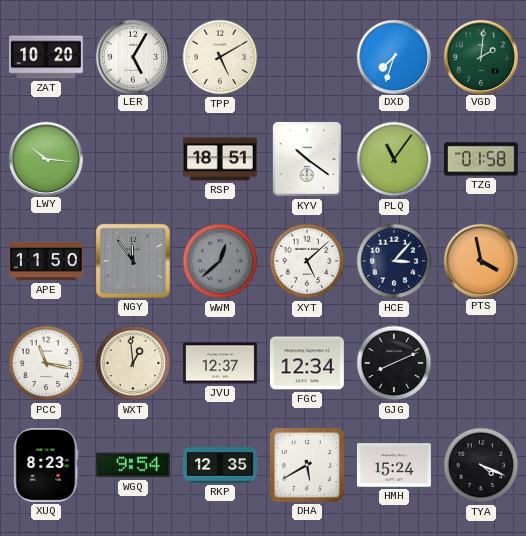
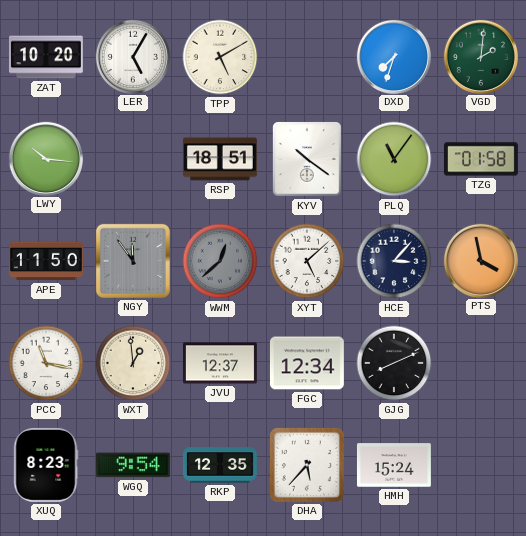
DHA: 5:40 -> 5:37 (307, 465)
TYA: 4:19 -> none (481, 465)
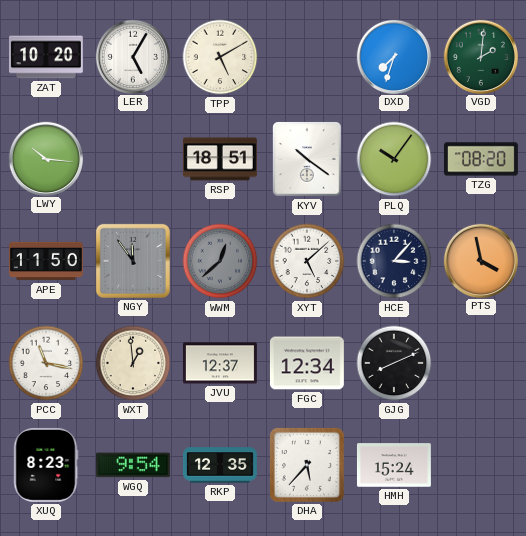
PLQ: 11:06 -> 10:06 (394, 159)
TZG: 01:58 -> 08:20 (481, 159)
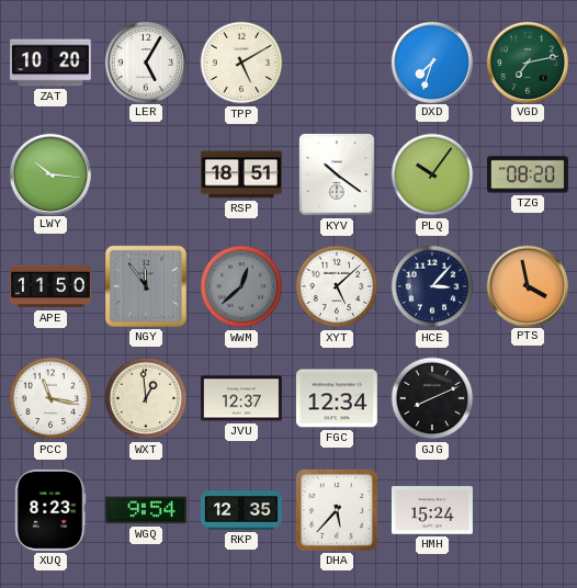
VGD: 2:01 -> 7:13 (527, 61)
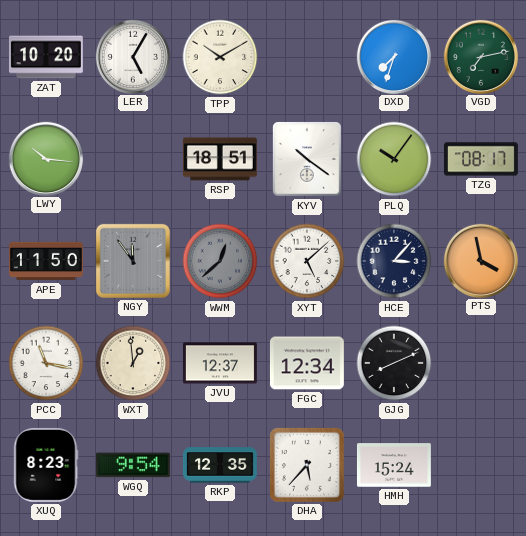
TPP: 5:10 -> 10:10 (220, 57)
TZG: 08:20 -> 08:17 (481, 159)
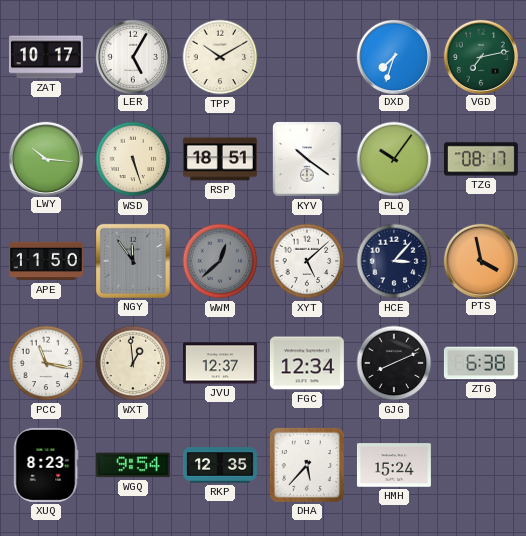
ZAT: 10:20 -> 10:17 (46, 57)
WSD: none -> 5:27 (133, 159)
ZTG: none -> 6:38 (481, 363)
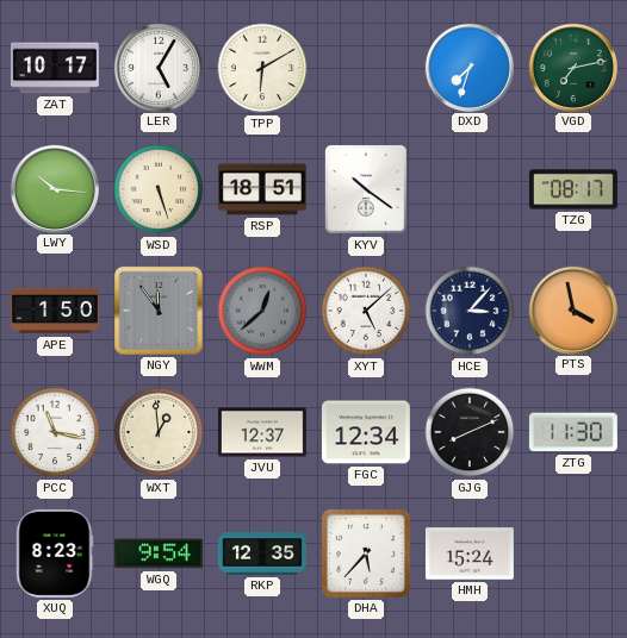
TPP: 10:10 -> 6:10 (262, 68)
PLQ: 10:06 -> none (394, 159)
APE: 11:50 -> 1:50 (56, 311)
ZTG: 6:38 -> 11:30 (573, 432)
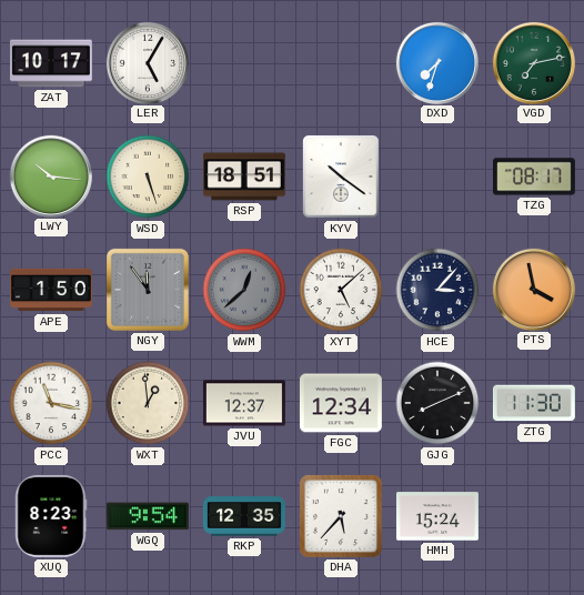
TPP: 6:10 -> none (262, 68)
